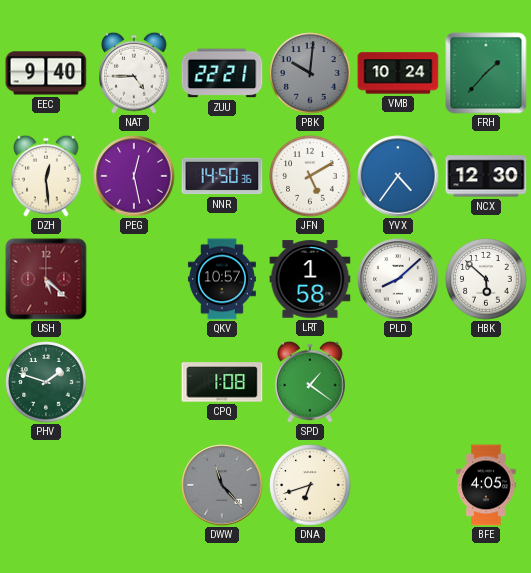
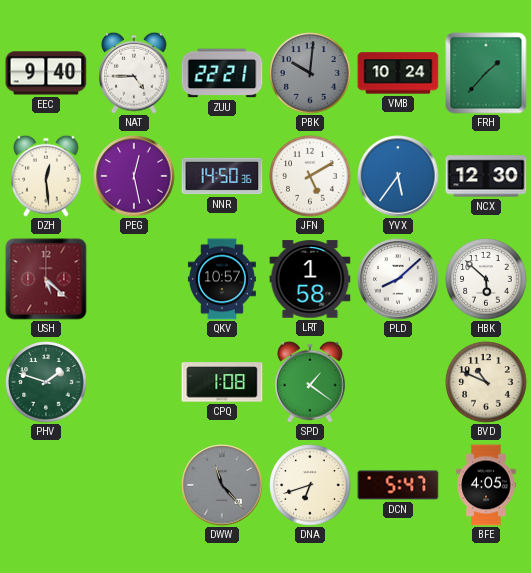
YVX: 4:36 -> 5:36 (398, 176)
BVD: none -> 10:49 (486, 382)
DCN: none -> 5:47 (398, 485)
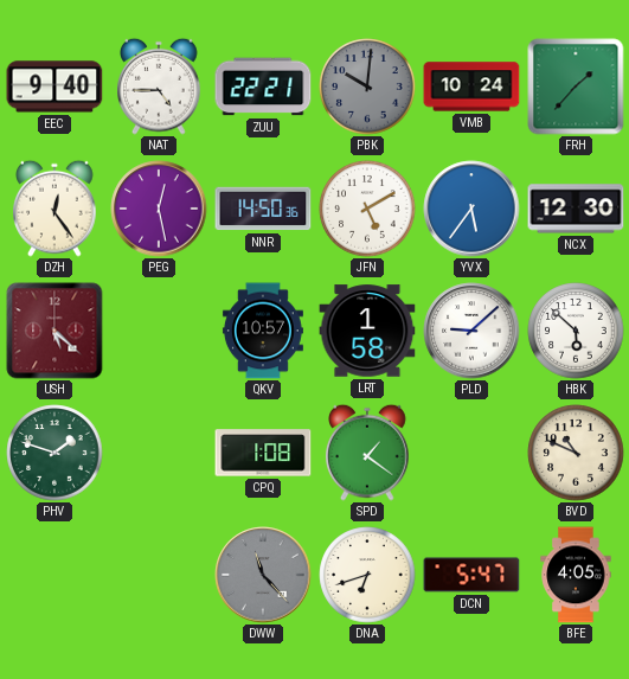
DZH: 12:29 -> 12:24 (54, 209)
PLD: 8:08 -> 9:08 (471, 331)
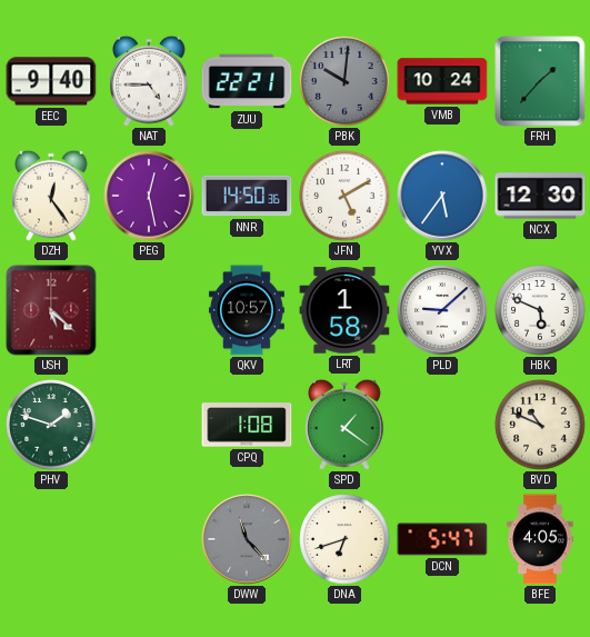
HBK: 5:52 -> 5:49 (540, 310)
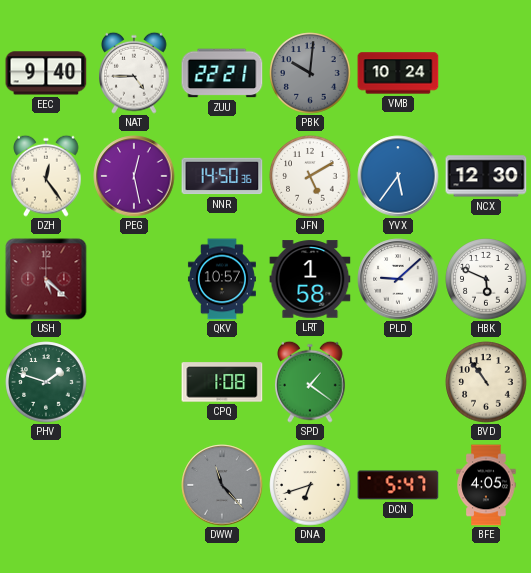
FRH: 1:37 -> none (540, 81)
BVD: 10:49 -> 10:54 (486, 382)
